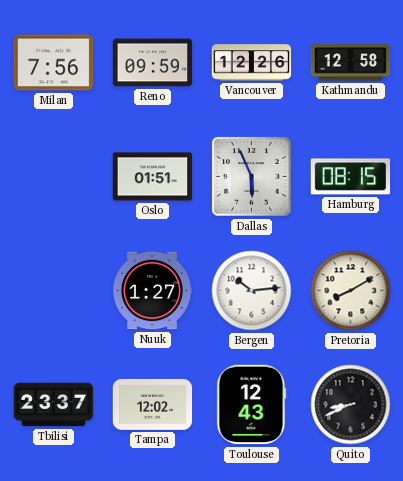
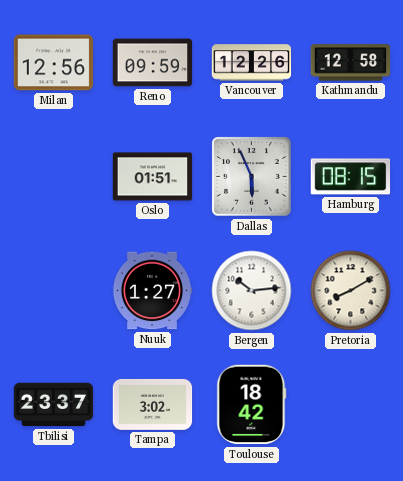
Milan: 7:56 -> 12:56 (54, 63)
Tampa: 12:02 -> 3:02 (153, 404)
Toulouse: 12:43 -> 18:42 (252, 405)
Quito: 8:41 -> none (351, 405)
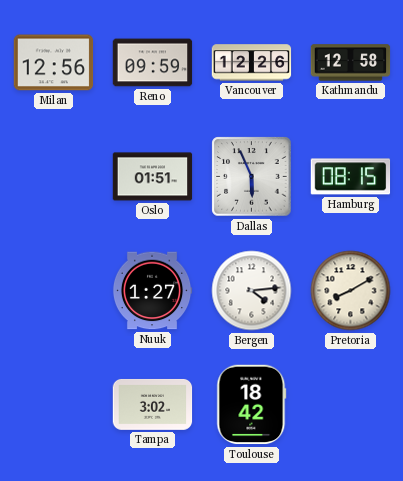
Bergen: 10:14 -> 4:14 (252, 291)
Tbilisi: 23:37 -> none (54, 405)
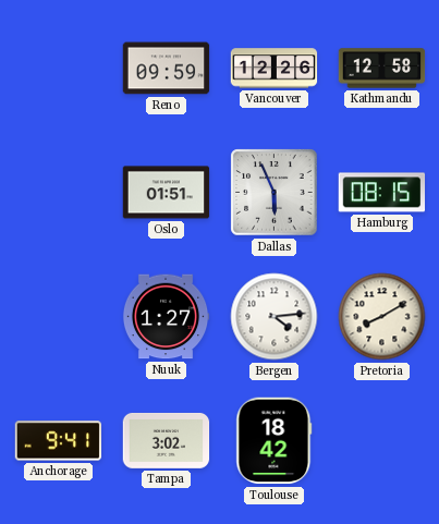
Milan: 12:56 -> none (54, 63)
Anchorage: none -> 9:41 (59, 441)
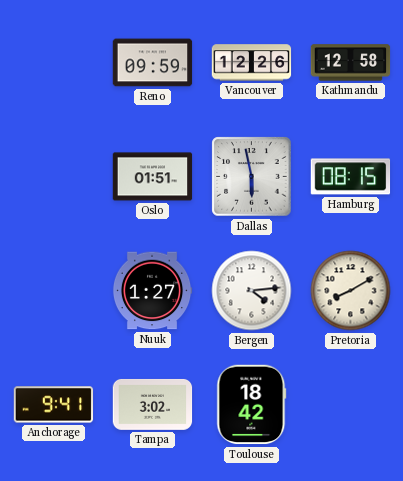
Dallas: 5:56 -> 5:58 (252, 177)
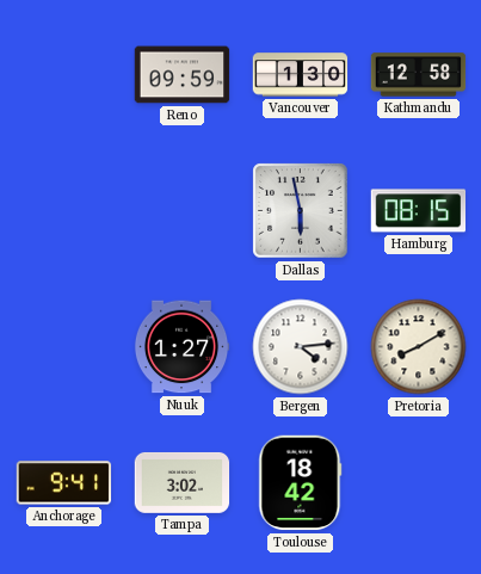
Vancouver: 12:26 -> 1:30 (301, 75)
Oslo: 01:51 -> none (153, 177)
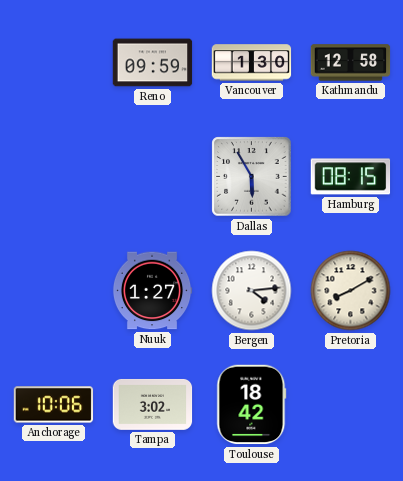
Dallas: 5:58 -> 5:55 (252, 177)
Anchorage: 9:41 -> 10:06 (54, 405)
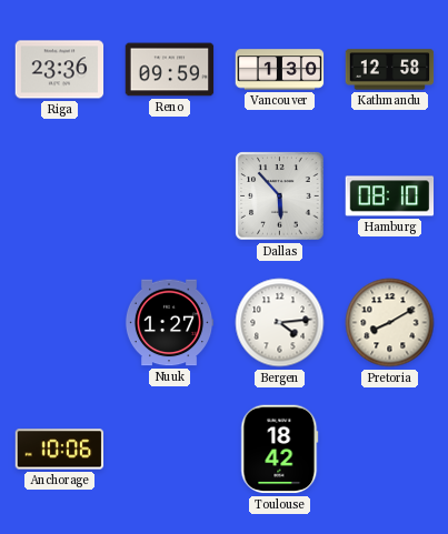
Riga: none -> 23:36 (60, 70)
Dallas: 5:55 -> 5:53 (280, 197)
Hamburg: 08:15 -> 08:10 (390, 197)
Tampa: 3:02 -> none (153, 404)
